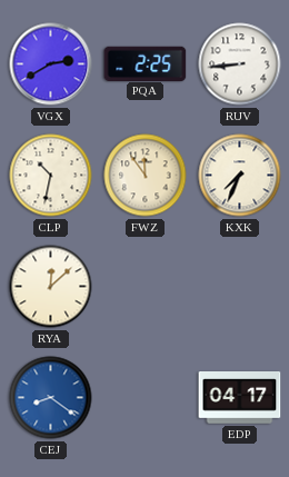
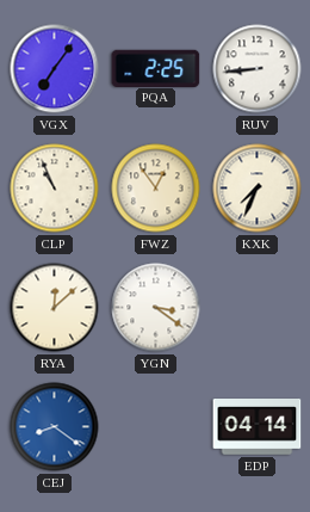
VGX: 2:40 -> 7:06 (55, 69)
CLP: 10:32 -> 10:56 (55, 189)
FWZ: 11:54 -> 12:54 (156, 189)
YGN: none -> 3:21 (156, 308)
EDP: 04:17 -> 04:14 (258, 427)
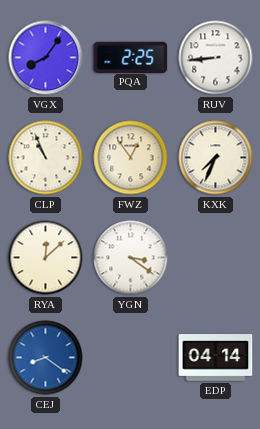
VGX: 7:06 -> 8:06 (46, 58)
